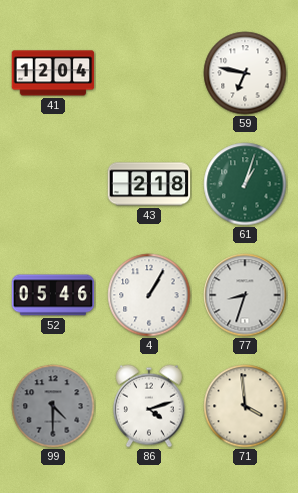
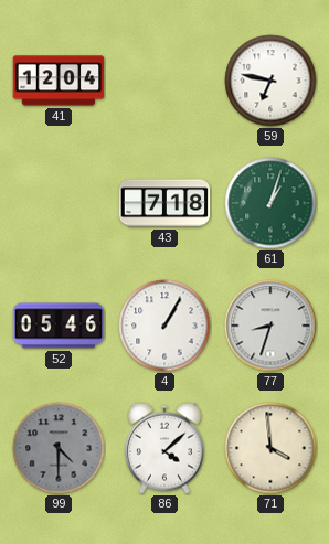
43: 2:18 -> 7:18 (164, 203)
86: 4:12 -> 4:08 (164, 448)
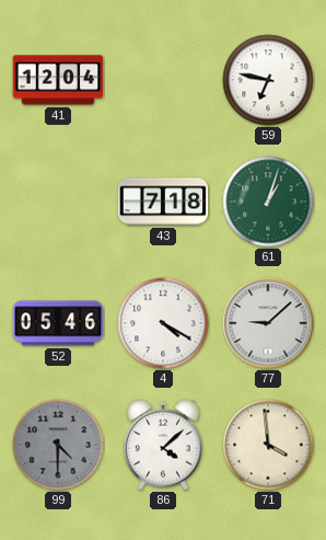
4: 1:05 -> 4:20 (163, 323)
77: 8:33 -> 9:08 (268, 323)
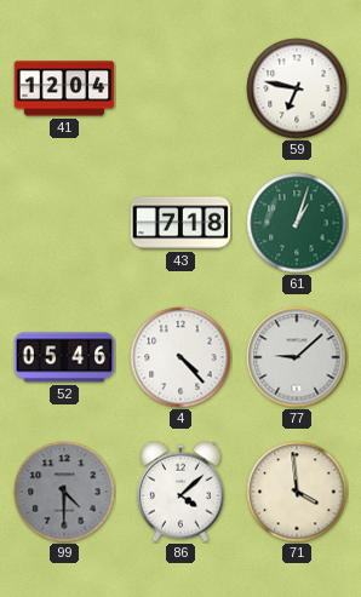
4: 4:20 -> 4:23 (180, 357)
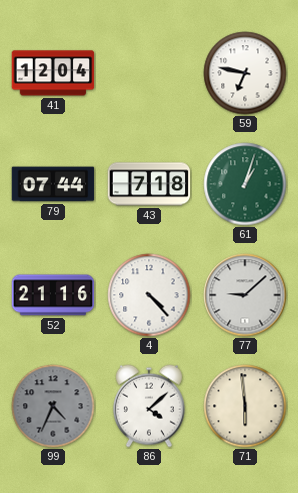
79: none -> 07:44 (53, 184)
52: 05:46 -> 21:16 (53, 295)
99: 4:30 -> 4:34 (53, 406)
71: 3:59 -> 5:59 (245, 406)
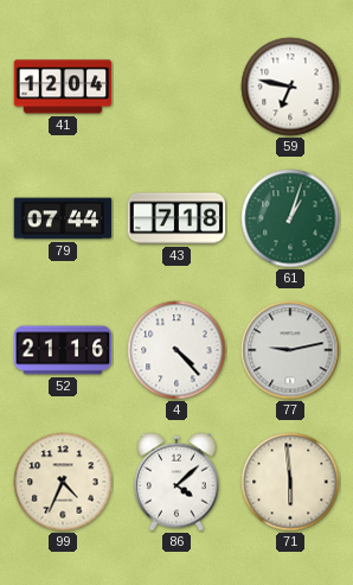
77: 9:08 -> 9:13 (290, 350)
99 dial: grey -> cream (63, 482)
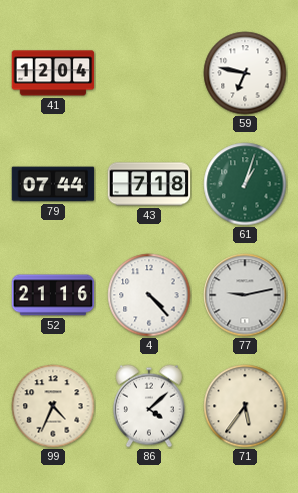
71: 5:59 -> 5:36 (245, 406)
